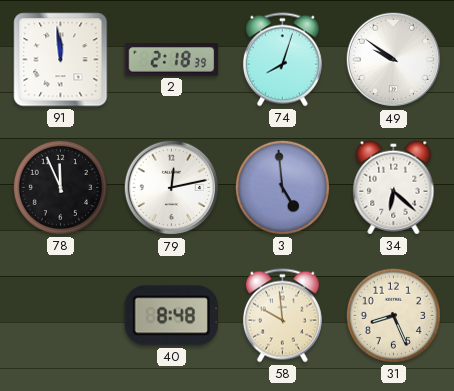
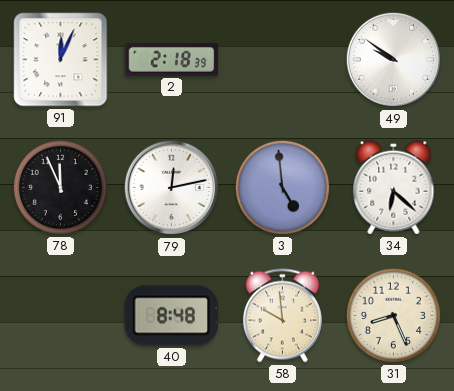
91: 11:59 -> 12:04 (61, 60)
74: 8:03 -> none (282, 60)
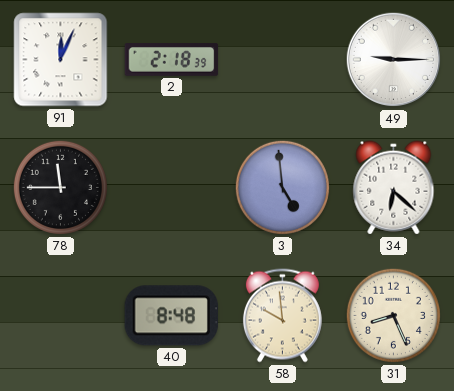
49: 9:51 -> 9:15 (394, 60)
78: 11:56 -> 11:45 (60, 187)
79: 12:13 -> none (172, 188)
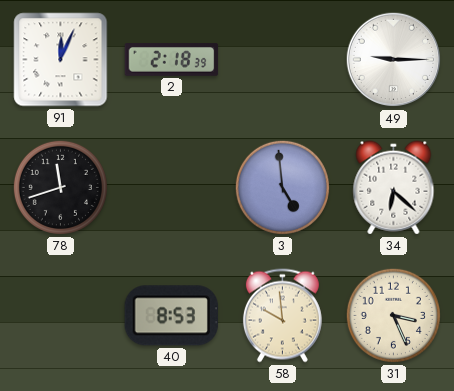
78: 11:45 -> 11:42 (60, 187)
40: 8:48 -> 8:53 (171, 316)
31: 8:26 -> 3:26 (393, 315)
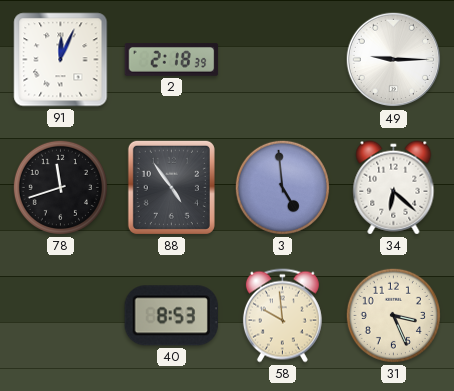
88: none -> 4:54 (171, 187)
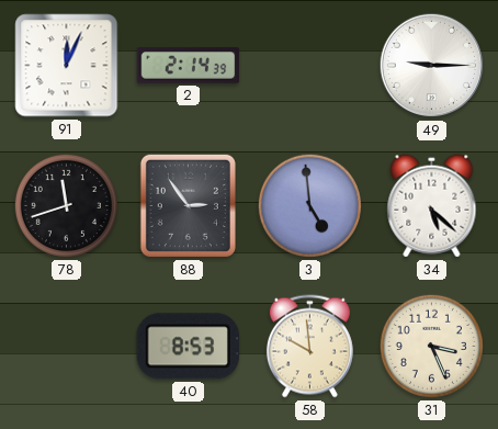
2: 2:18 -> 2:14 (189, 66)
88: 4:54 -> 2:54 (188, 205)
34: 6:22 -> 5:22 (432, 206)
